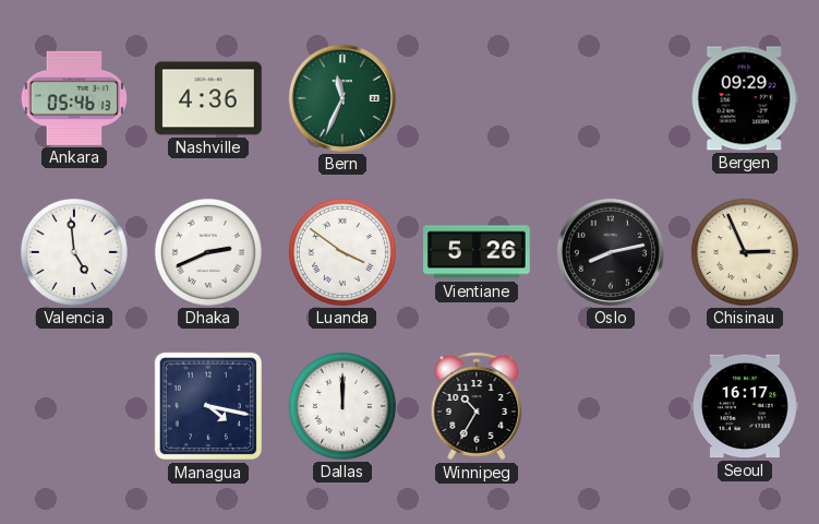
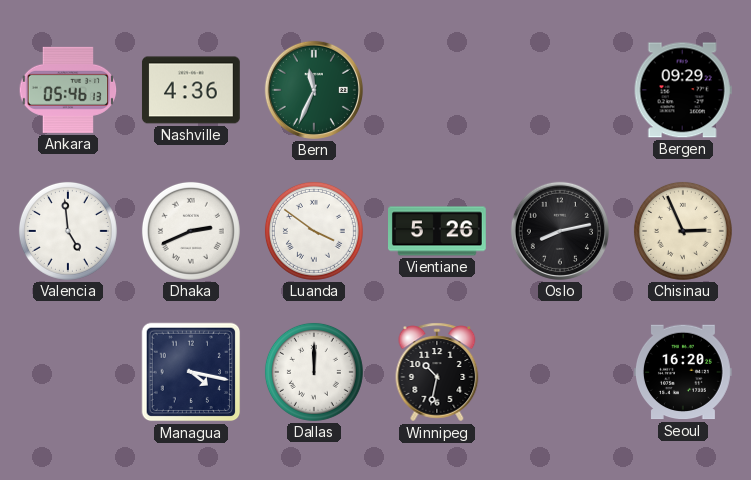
Winnipeg: 10:35 -> 10:32 (437, 372)
Seoul: 16:17 -> 16:20 (683, 372)
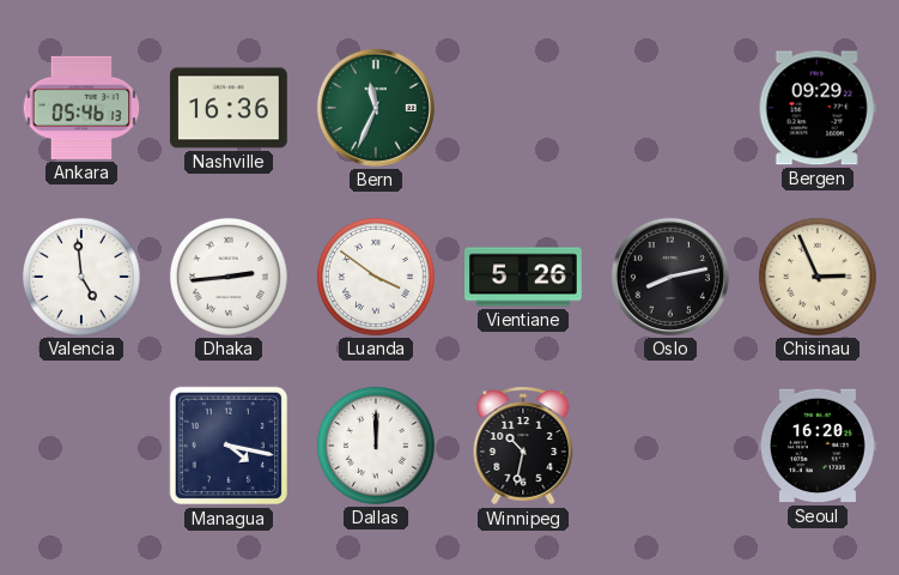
Nashville: 4:36 -> 16:36 (229, 108)
Dhaka: 2:41 -> 2:44 (229, 277)
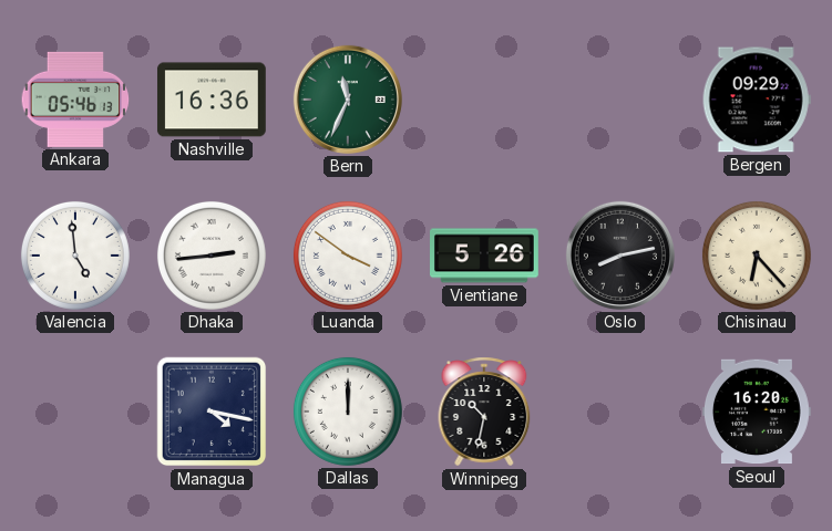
Chisinau: 2:56 -> 6:23 (757, 256)
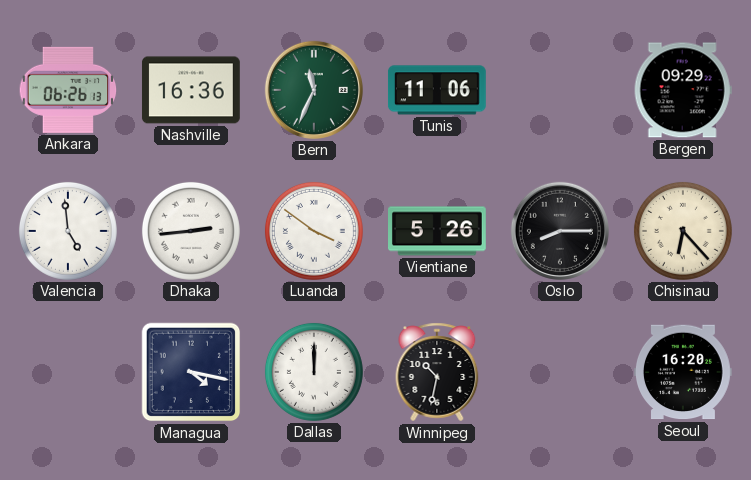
Ankara: 05:46 -> 06:26 (68, 90)
Tunis: none -> 11:06 (437, 90)
Oslo: 8:13 -> 8:15 (560, 231)
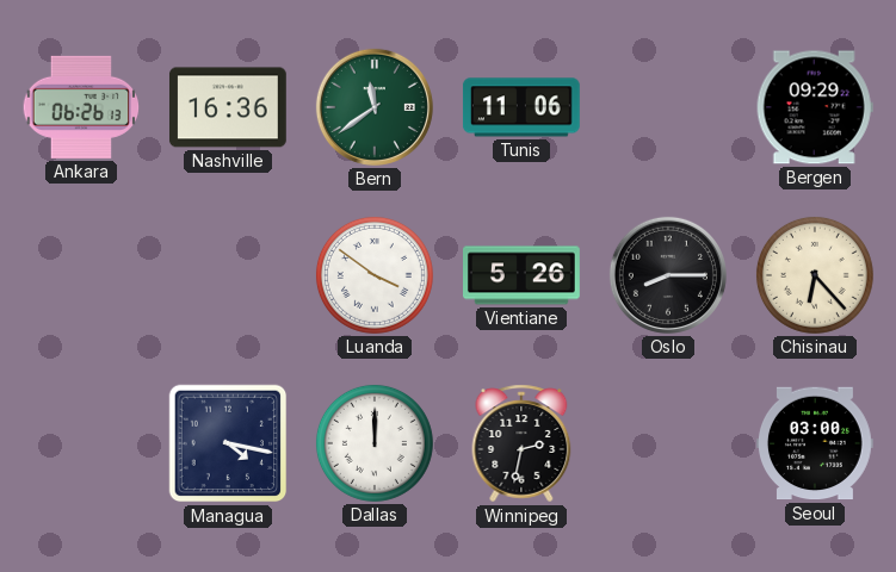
Bern: 11:34 -> 11:39 (375, 107)
Valencia: 4:59 -> none (68, 231)
Dhaka: 2:44 -> none (191, 231)
Winnipeg: 10:32 -> 2:32 (521, 443)
Seoul: 16:20 -> 03:00 (815, 443)
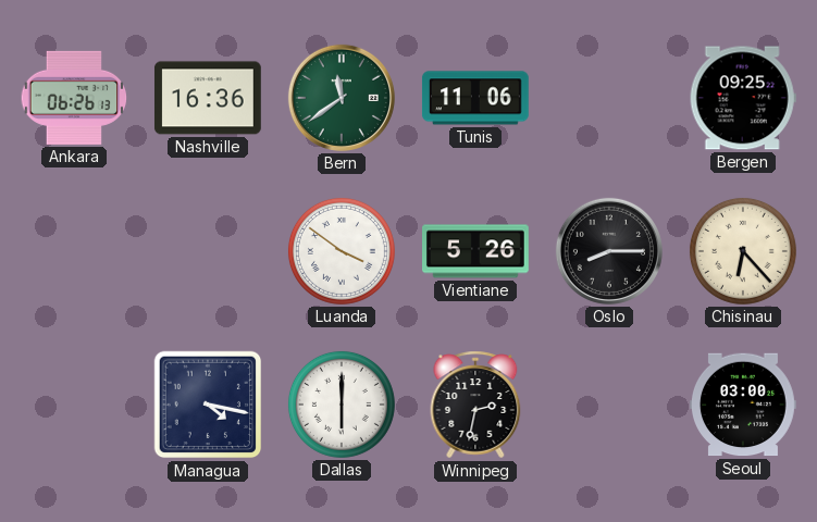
Bergen: 09:29 -> 09:25 (743, 98)
Dallas: 12:00 -> 6:00 (342, 405)
